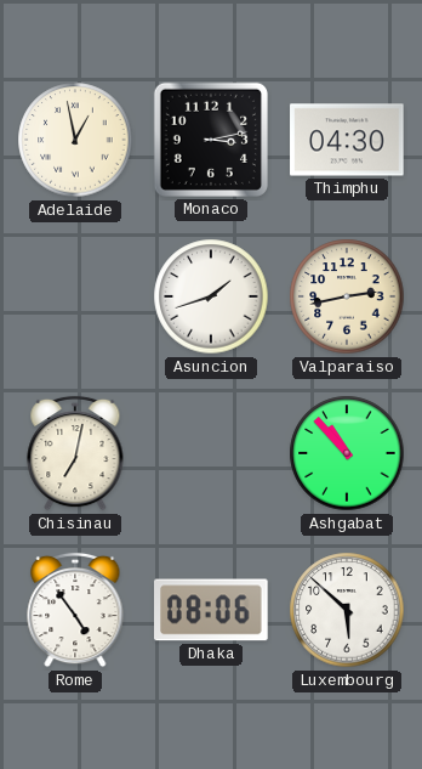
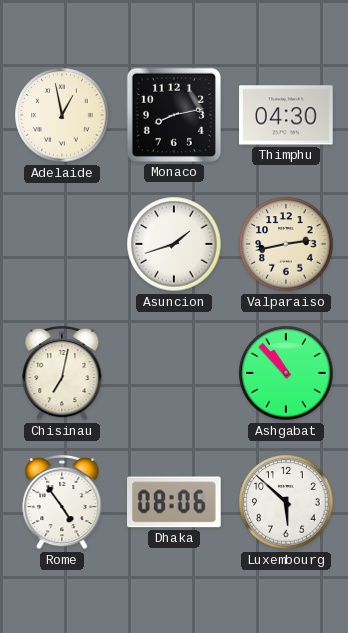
Monaco: 3:13 -> 8:13 (174, 115)
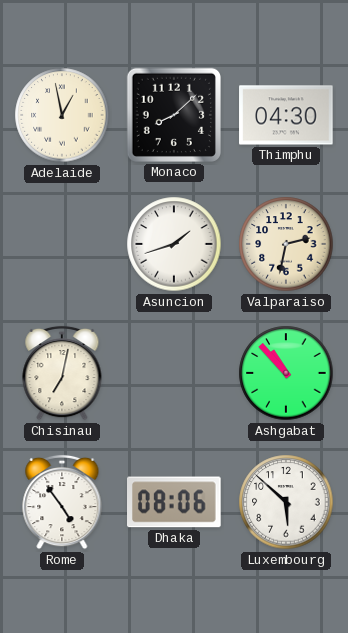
Monaco: 8:13 -> 8:08 (174, 115)
Valparaiso: 2:43 -> 2:32 (286, 244)
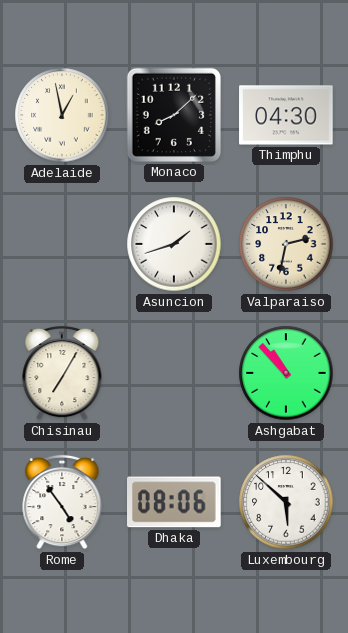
Chisinau: 7:02 -> 7:05 (62, 373)
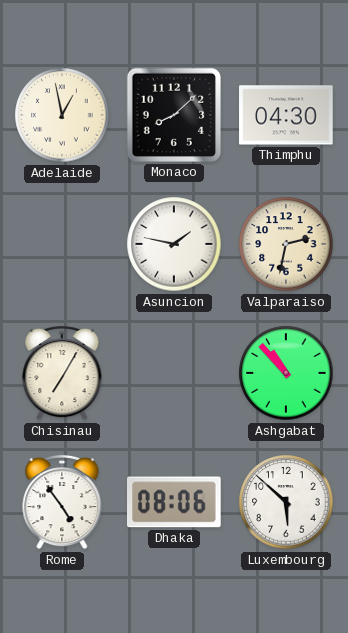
Asuncion: 1:42 -> 1:47 (174, 244)
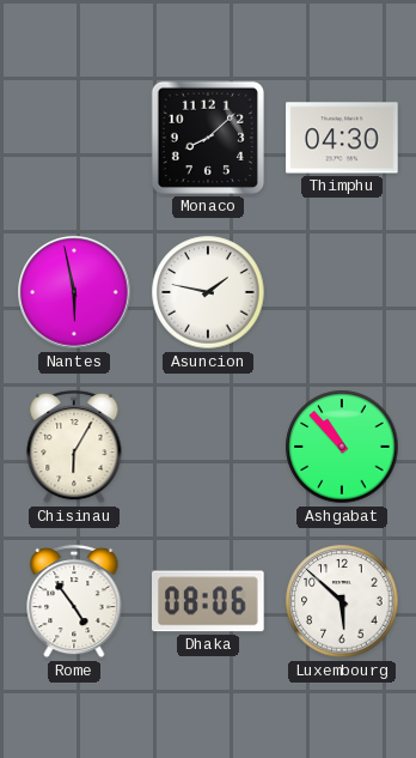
Adelaide: 12:58 -> none (62, 115)
Nantes: none -> 5:58 (74, 292)
Valparaiso: 2:32 -> none (286, 244)
Chisinau: 7:05 -> 6:05 (74, 447)
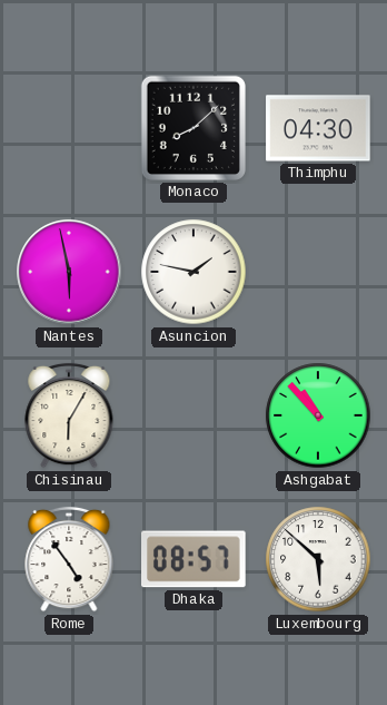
Dhaka: 08:06 -> 08:57 (193, 559)
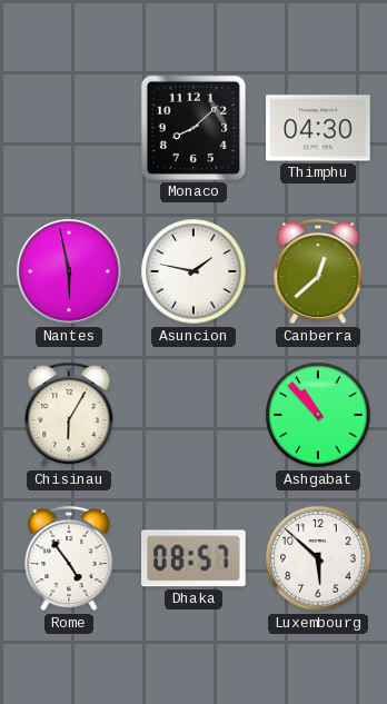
Canberra: none -> 12:38 (318, 271)
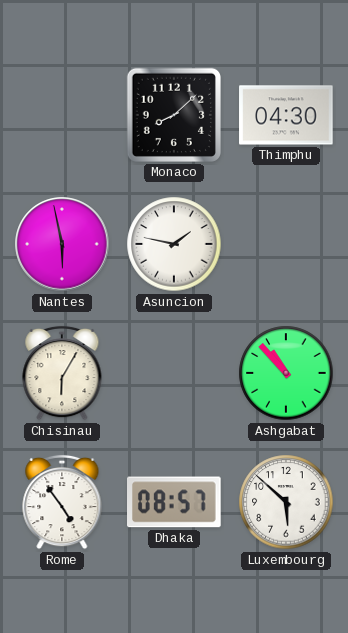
Canberra: 12:38 -> none (318, 271)
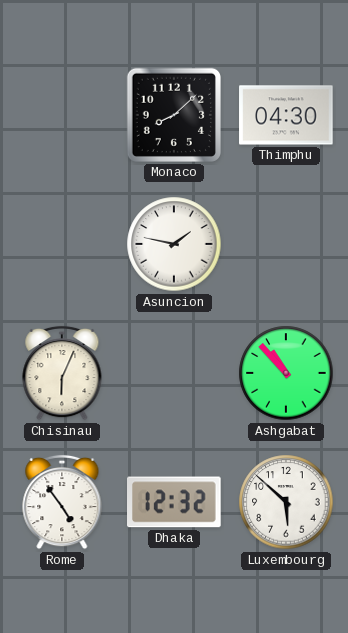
Nantes: 5:58 -> none (62, 244)
Chisinau: 6:05 -> 6:04 (62, 373)
Dhaka: 08:57 -> 12:32 (174, 502)
